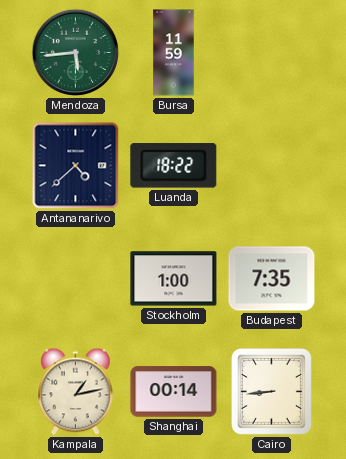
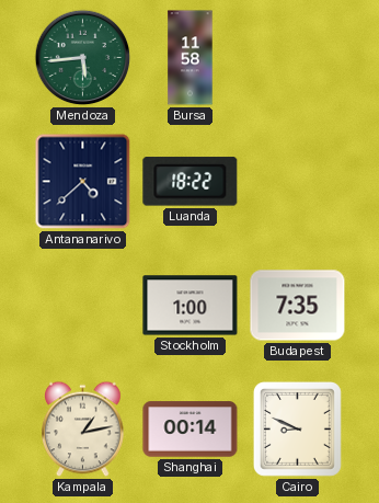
Bursa: 11:59 -> 11:58 (191, 58)
Cairo: 8:44 -> 8:49 (297, 428)
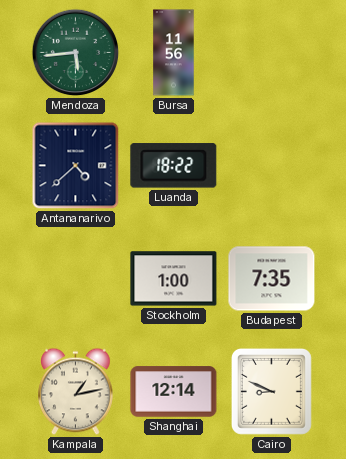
Bursa: 11:58 -> 11:56 (174, 53)
Shanghai: 00:14 -> 12:14 (174, 392)
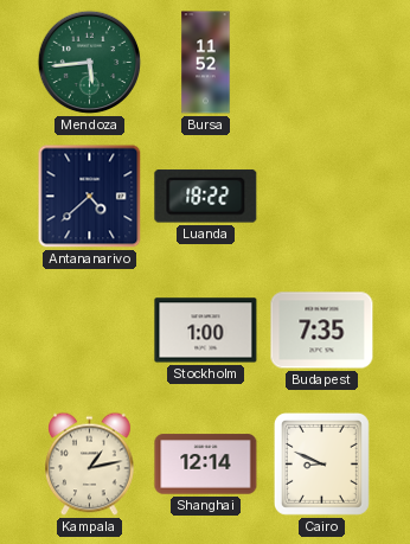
Bursa: 11:56 -> 11:52 (206, 63)
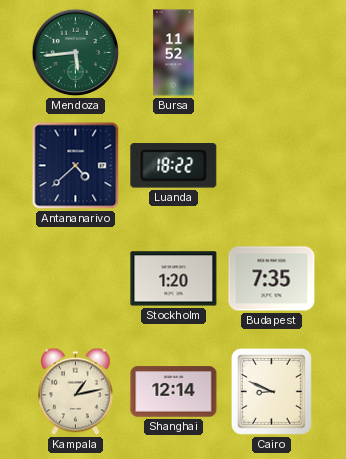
Stockholm: 1:00 -> 1:20 (174, 279)
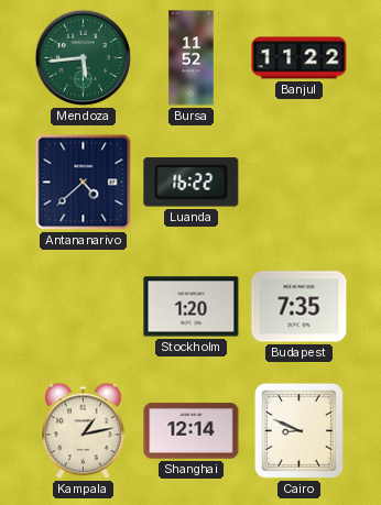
Banjul: none -> 11:22 (300, 58)
Luanda: 18:22 -> 16:22 (192, 183)
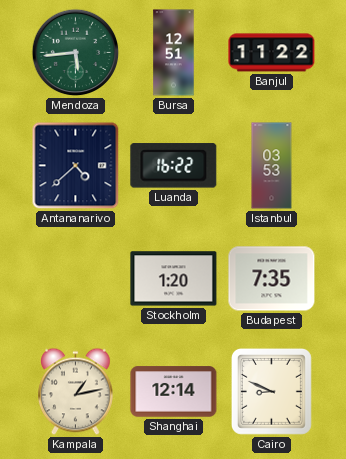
Bursa: 11:52 -> 12:51 (174, 53)
Istanbul: none -> 03:53 (272, 166)
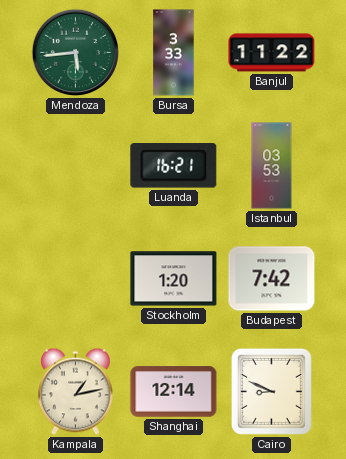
Bursa: 12:51 -> 3:33 (174, 53)
Antananarivo: 4:38 -> none (76, 166)
Luanda: 16:22 -> 16:21 (174, 166)
Budapest: 7:35 -> 7:42 (272, 279)
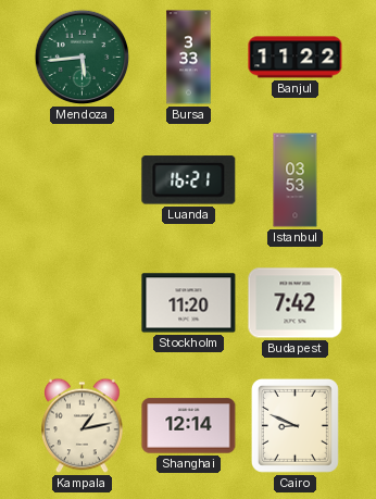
Stockholm: 1:20 -> 11:20 (189, 303)
